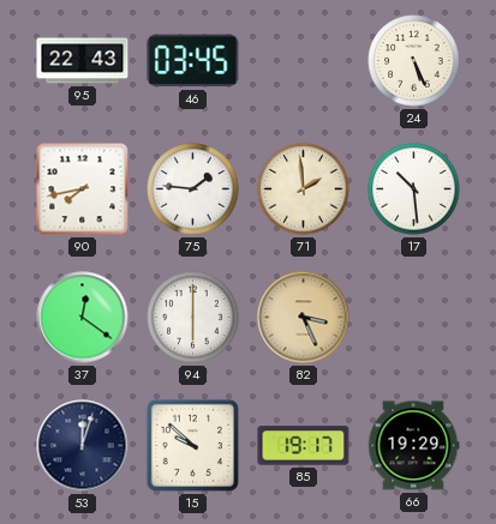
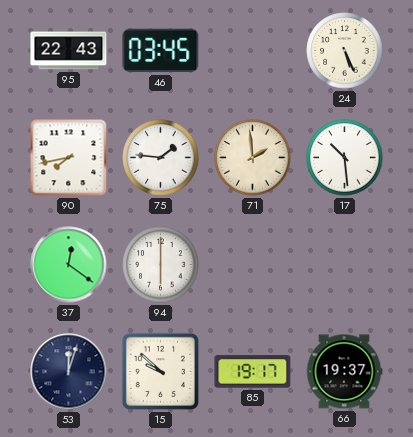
82: 3:26 -> none (304, 318)
66: 19:29 -> 19:37 (344, 372)
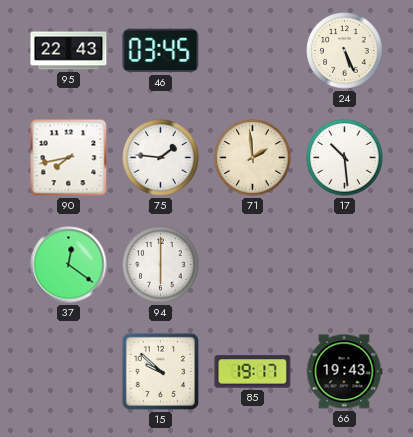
53: 12:03 -> none (69, 372)
66: 19:37 -> 19:43 (344, 372)
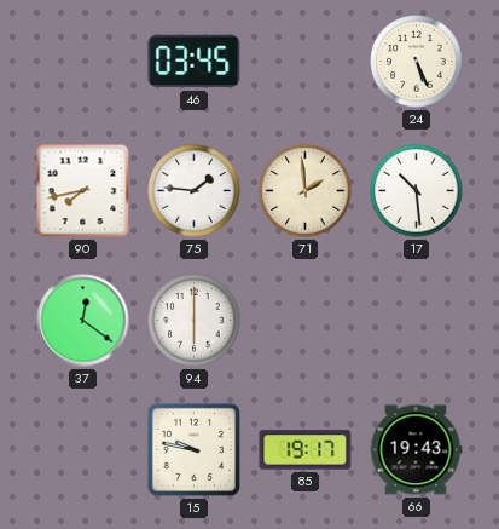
95: 22:43 -> none (69, 51)
15: 9:52 -> 9:47 (193, 449)
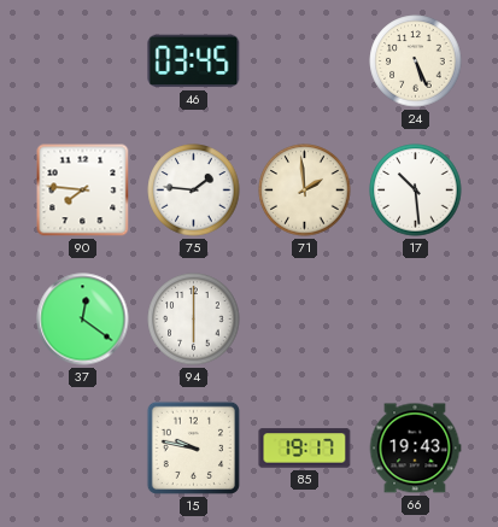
90: 7:43 -> 7:46 (83, 191)
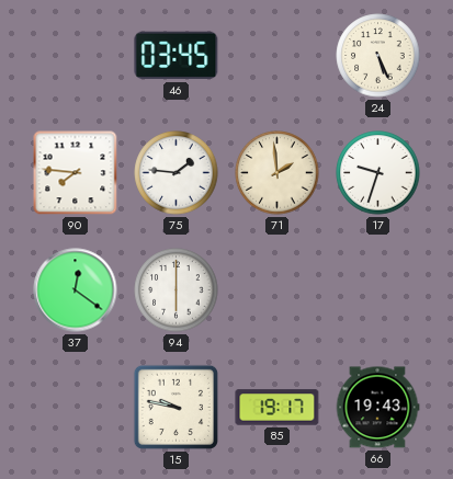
17: 10:29 -> 9:33 (378, 173)
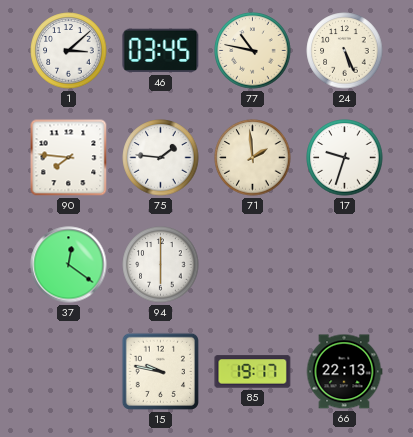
1: none -> 3:08 (69, 51)
77: none -> 10:47 (253, 51)
66: 19:43 -> 22:13 (344, 372)
